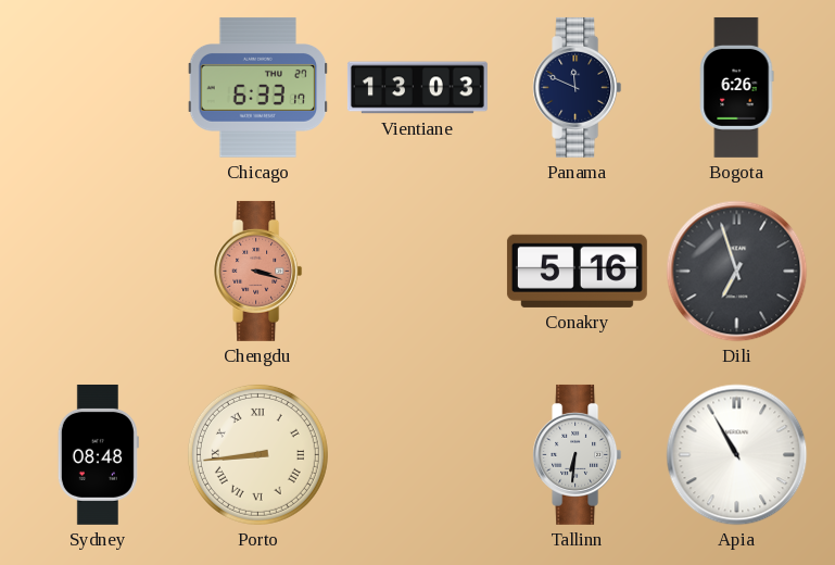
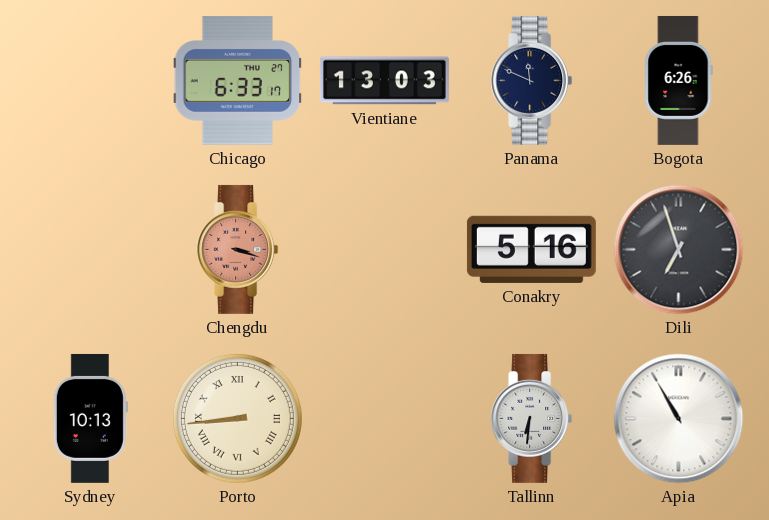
Sydney: 08:48 -> 10:13 (90, 418)
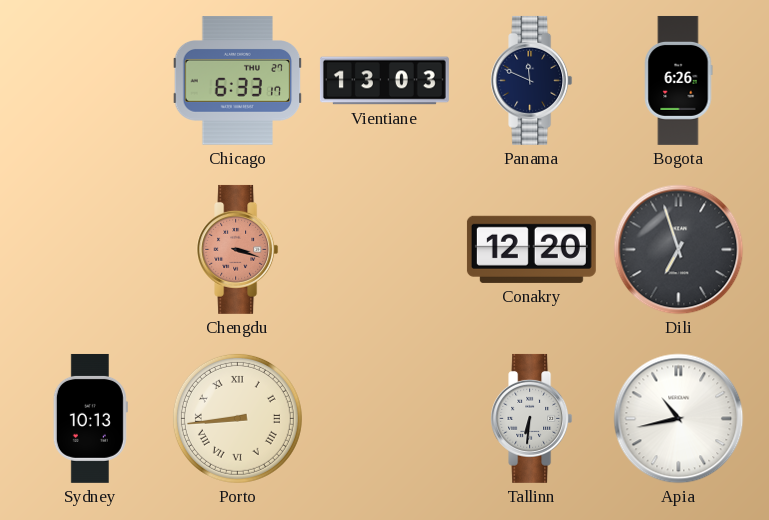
Conakry: 5:16 -> 12:20 (531, 249)
Apia: 10:55 -> 10:43 (679, 419)
